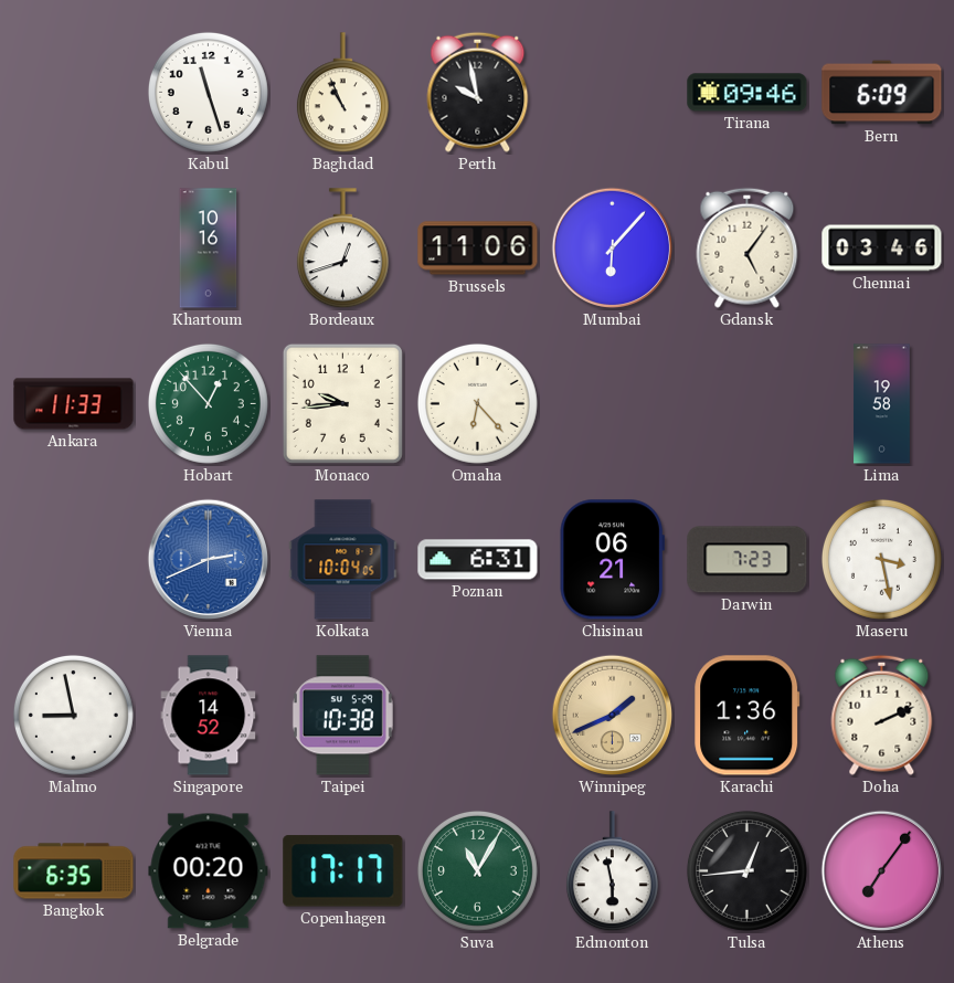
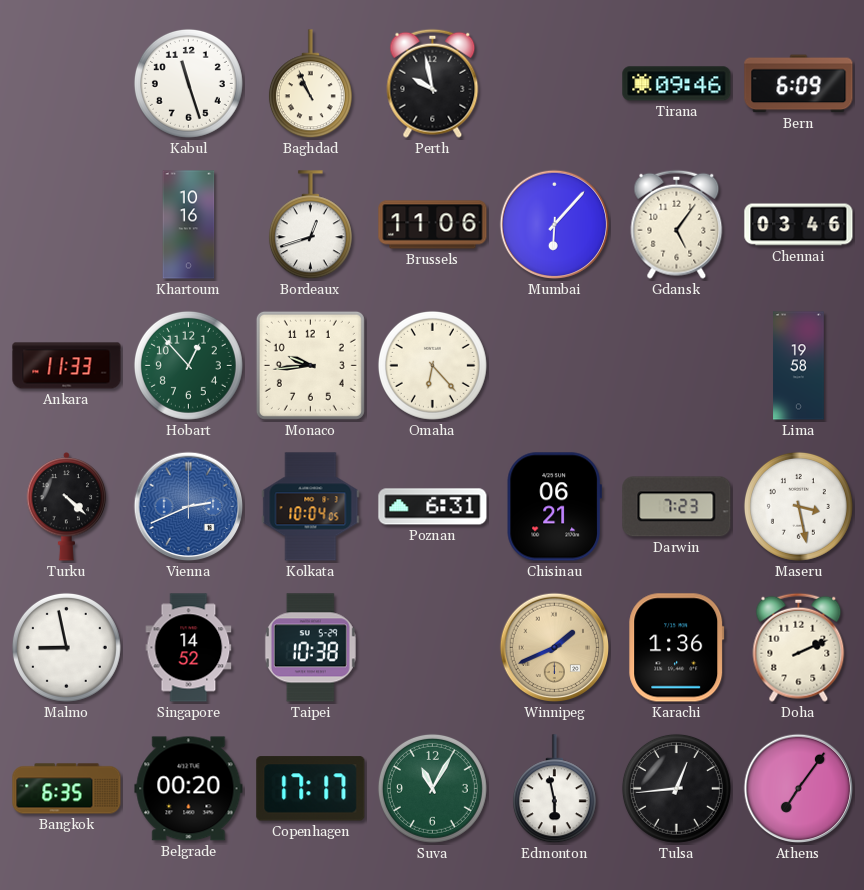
Turku: none -> 4:22 (67, 507)
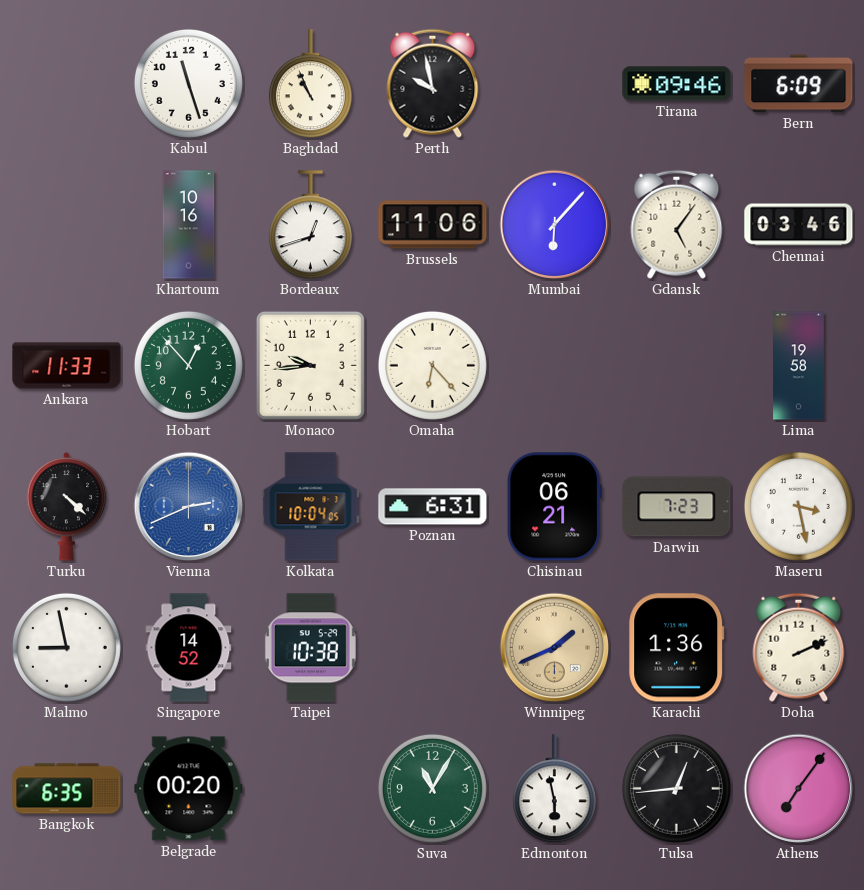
Copenhagen: 17:17 -> none (311, 789)
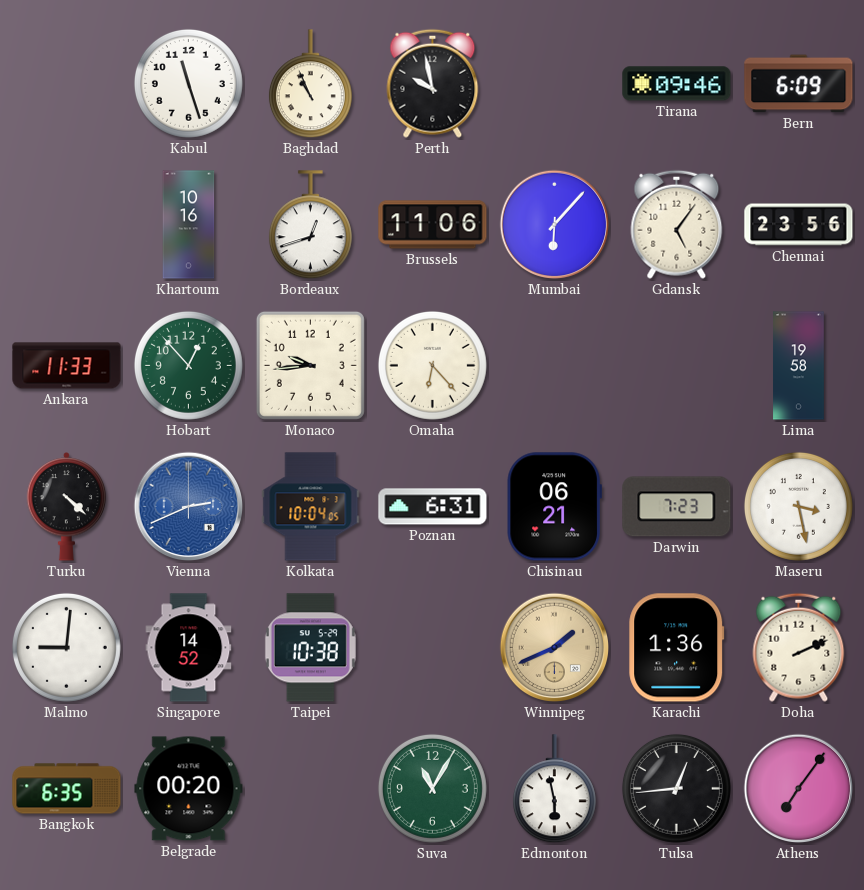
Chennai: 03:46 -> 23:56 (799, 225)
Malmo: 8:58 -> 9:01 (66, 647)
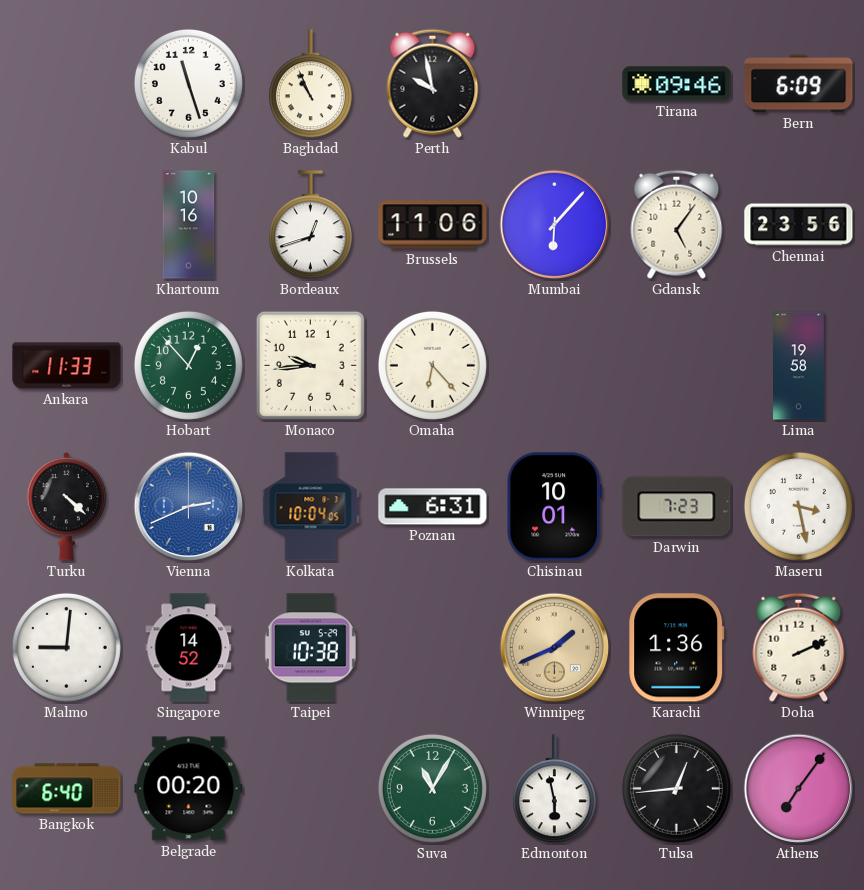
Chisinau: 06:21 -> 10:01 (554, 507)
Bangkok: 6:35 -> 6:40 (67, 789)
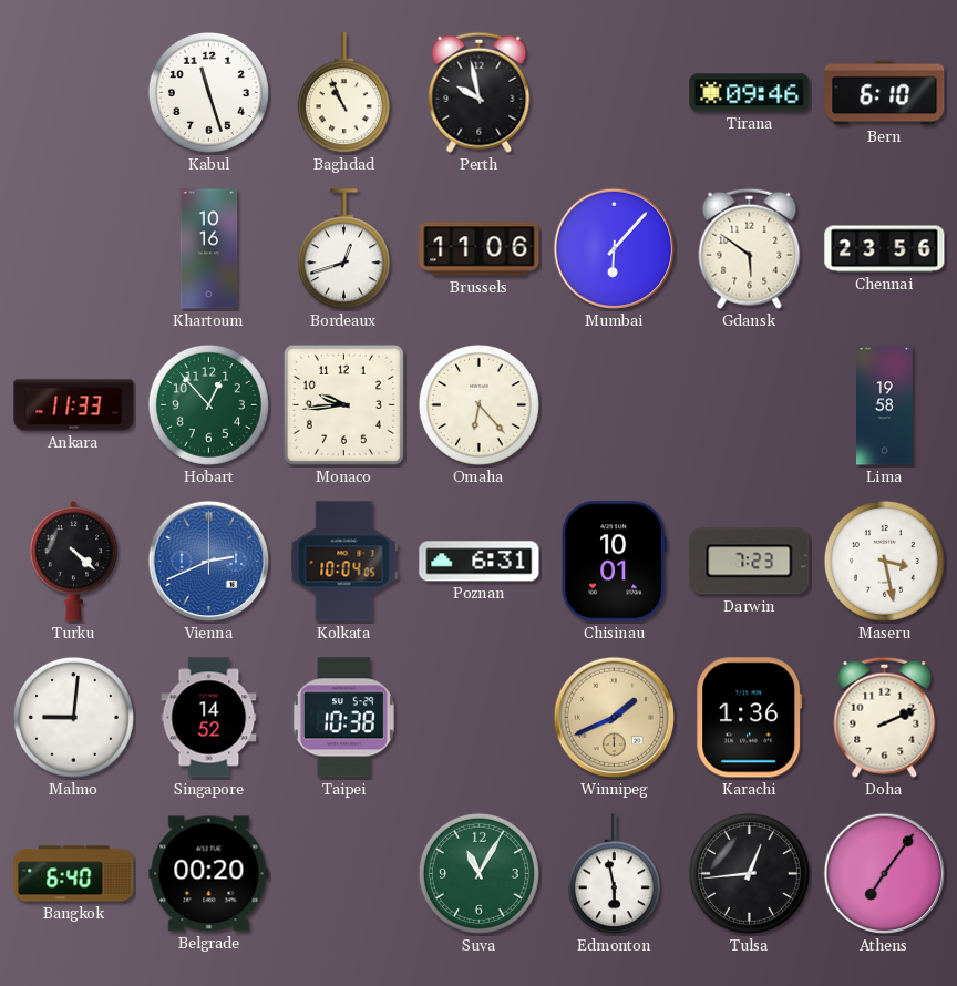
Bern: 6:09 -> 6:10 (885, 93)
Gdansk: 5:06 -> 5:51 (750, 248)
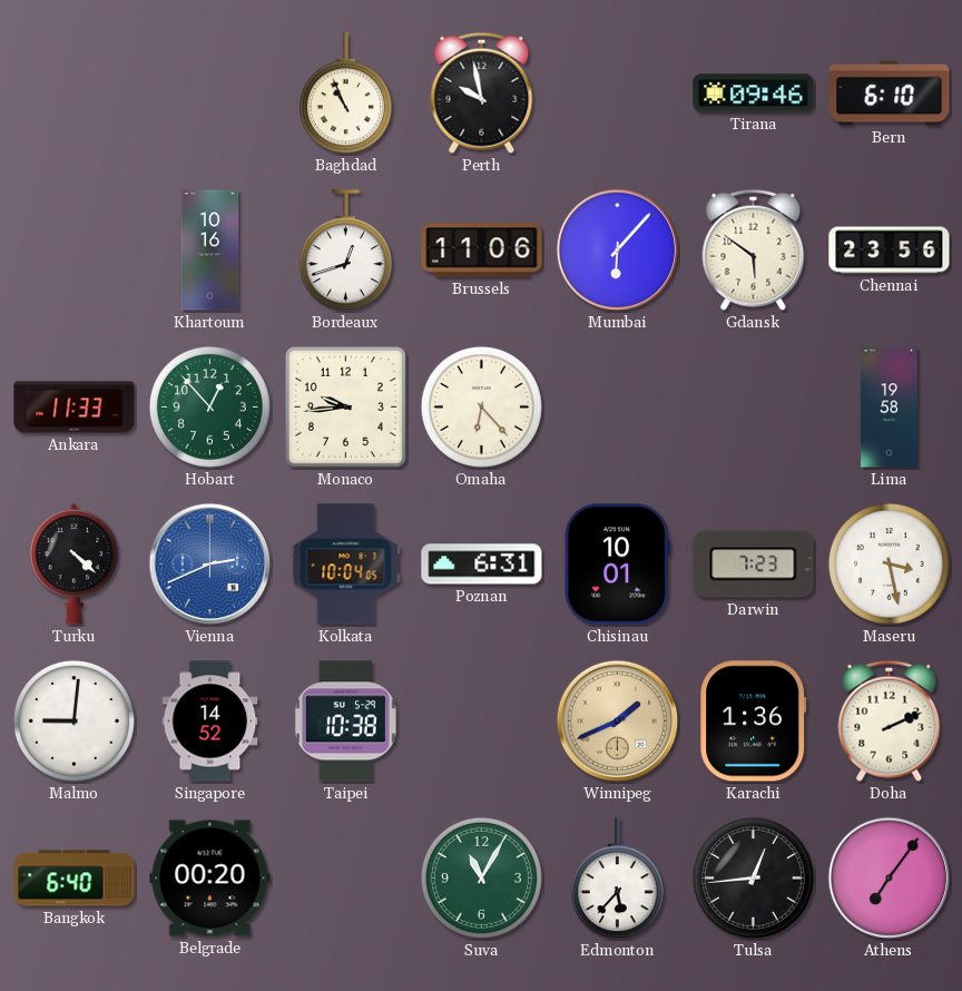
Kabul: 11:27 -> none (208, 92)
Edmonton: 5:58 -> 5:37 (617, 879)
